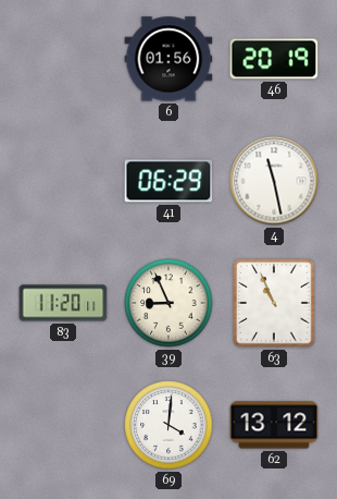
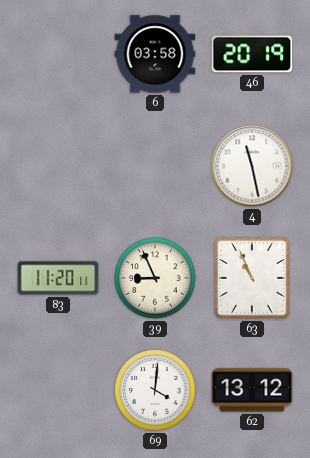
6: 01:56 -> 03:58 (155, 54)
41: 06:29 -> none (168, 181)
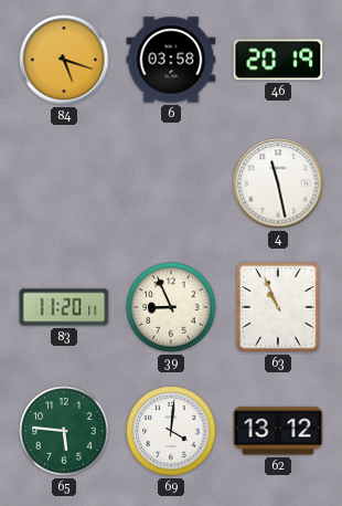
84: none -> 5:18 (64, 60)
65: none -> 5:46 (64, 431)
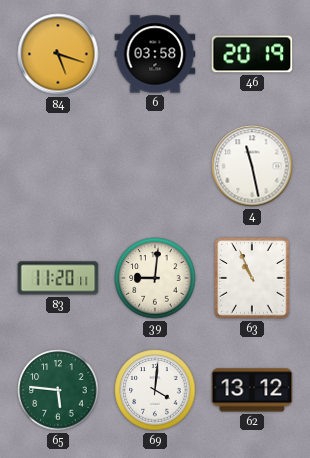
39: 8:56 -> 9:01 (155, 278)
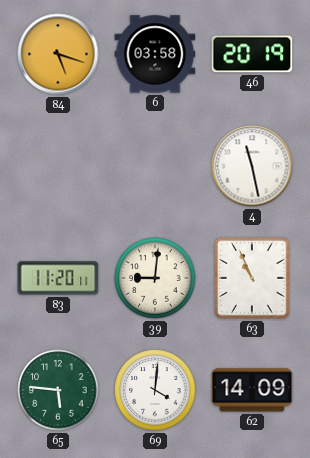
62: 13:12 -> 14:09 (252, 390)
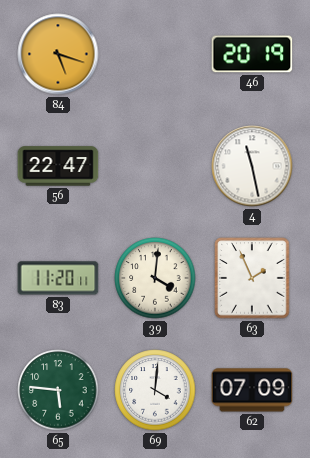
6: 03:58 -> none (155, 54)
56: none -> 22:47 (58, 166)
39: 9:01 -> 4:01 (155, 278)
63: 10:56 -> 1:56 (252, 278)
62: 14:09 -> 07:09 (252, 390)
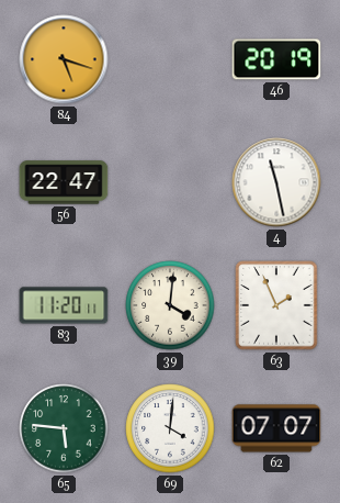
62: 07:09 -> 07:07 (276, 428)
